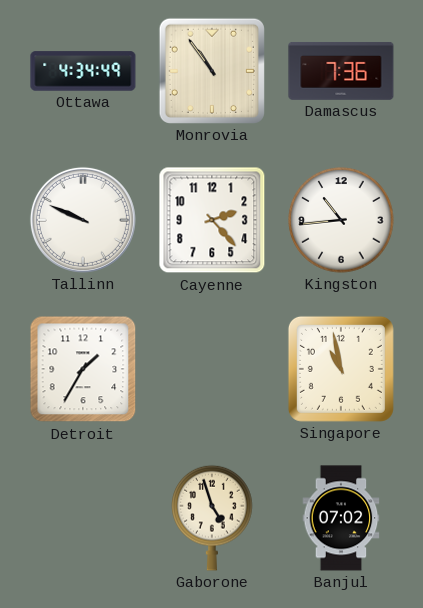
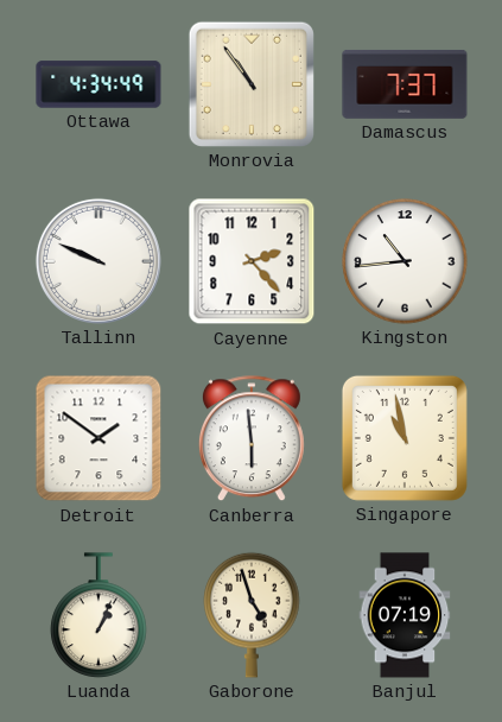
Damascus: 7:36 -> 7:37 (405, 84)
Detroit: 1:35 -> 1:51 (99, 438)
Canberra: none -> 5:59 (252, 439)
Luanda: none -> 1:04 (99, 615)
Banjul: 07:02 -> 07:19 (405, 615)
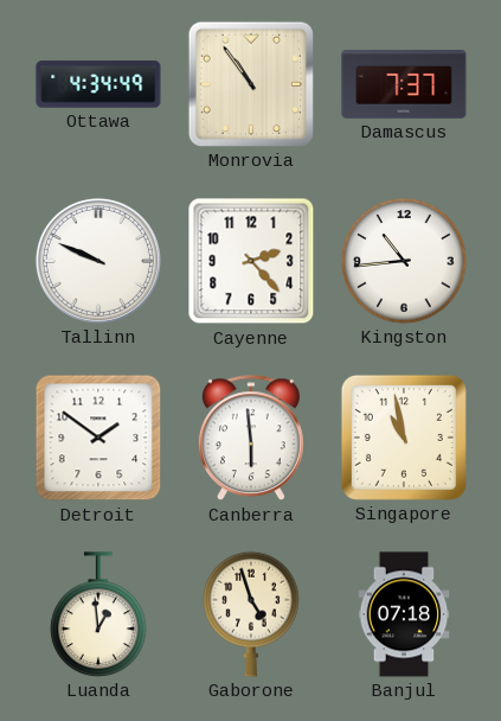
Luanda: 1:04 -> 12:59 (98, 614)
Banjul: 07:19 -> 07:18 (404, 614)
